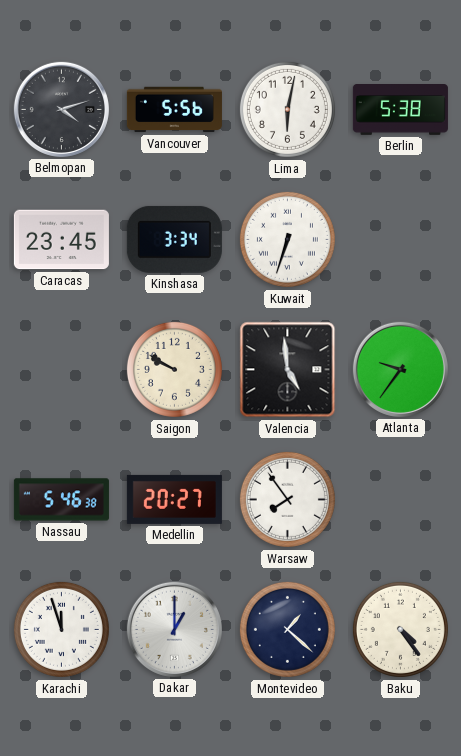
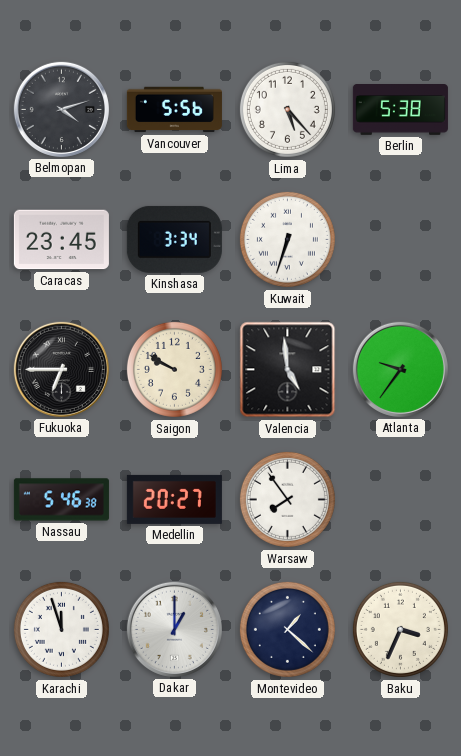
Lima: 6:02 -> 5:23 (287, 109)
Fukuoka: none -> 6:45 (61, 369)
Baku: 4:24 -> 3:34 (400, 629)
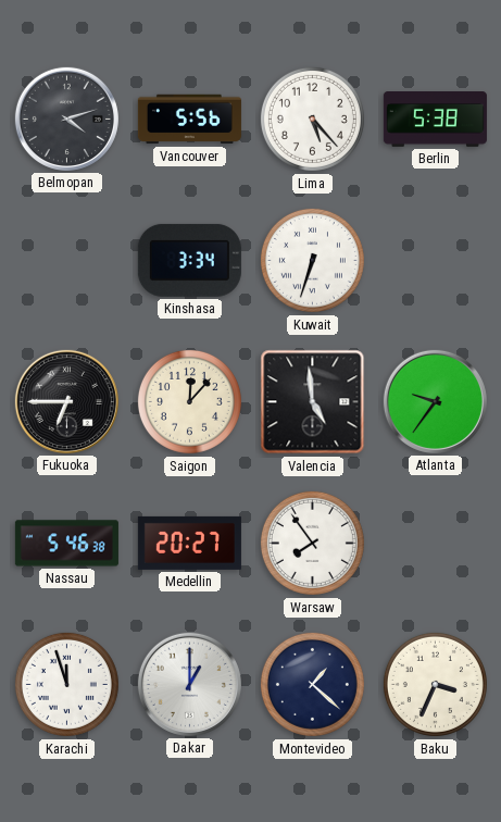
Caracas: 23:45 -> none (61, 240)
Saigon: 9:50 -> 12:07 (189, 401)
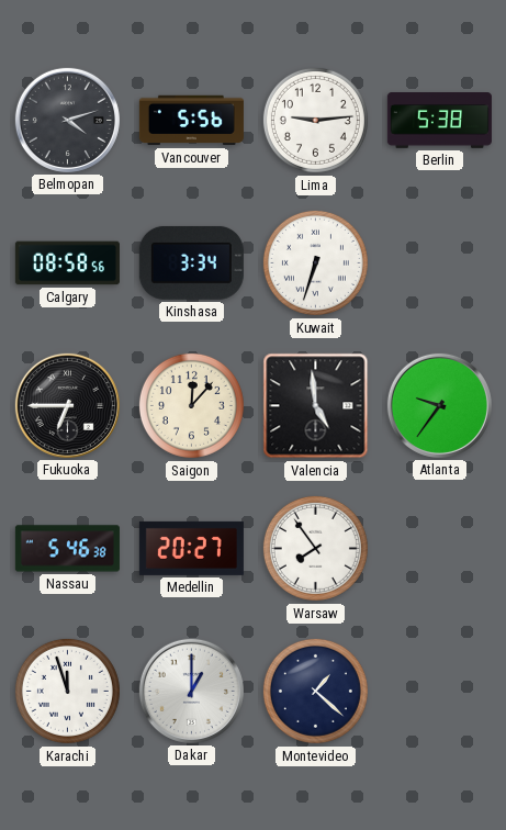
Lima: 5:23 -> 9:14 (315, 120)
Calgary: none -> 08:58 (67, 263)
Baku: 3:34 -> none (435, 684)
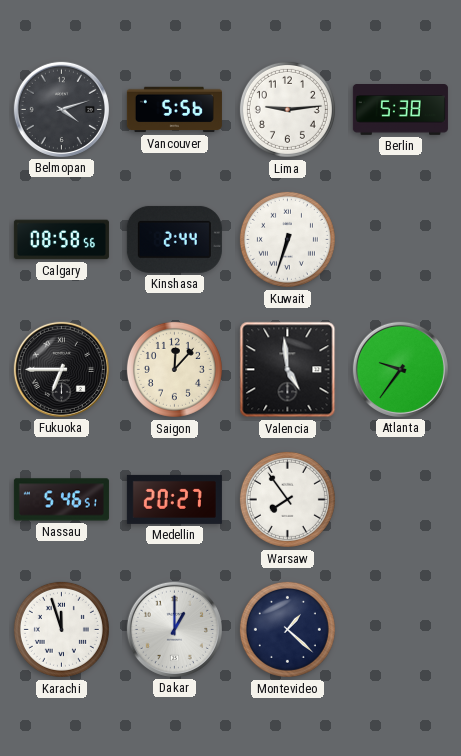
Kinshasa: 3:34 -> 2:44 (174, 239)
Nassau: 5:46:38 -> 5:46:51 (61, 500)
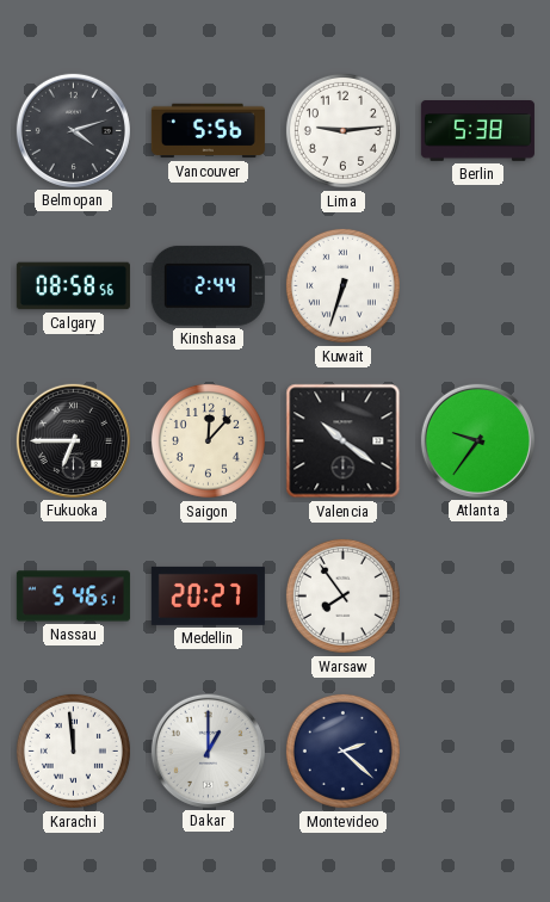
Valencia: 4:59 -> 10:21 (344, 441)
Karachi: 11:57 -> 11:59 (73, 750)
Montevideo: 1:22 -> 2:22 (342, 750)
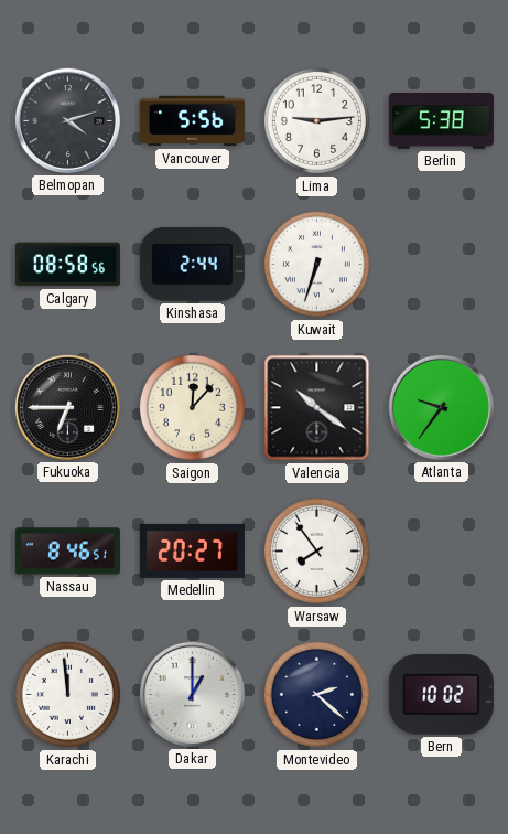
Nassau: 5:46 -> 8:46 (67, 552)
Bern: none -> 10:02 (441, 695)
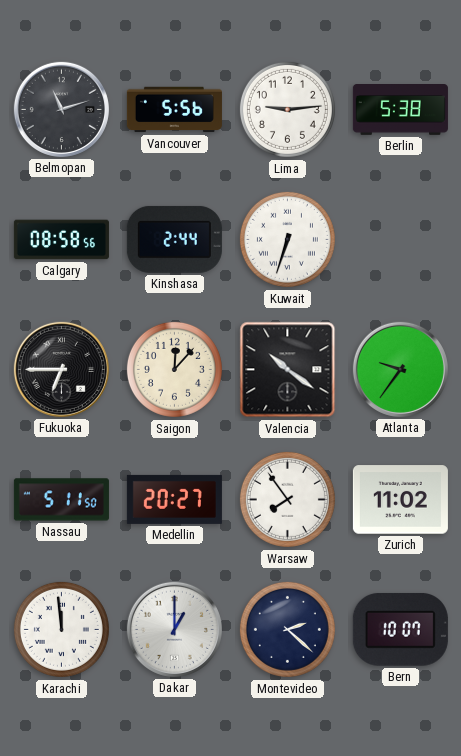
Belmopan: 4:12 -> 11:12 (61, 109)
Nassau: 8:46 -> 5:11 (61, 500)
Zurich: none -> 11:02 (400, 500)
Bern: 10:02 -> 10:07 (400, 630)
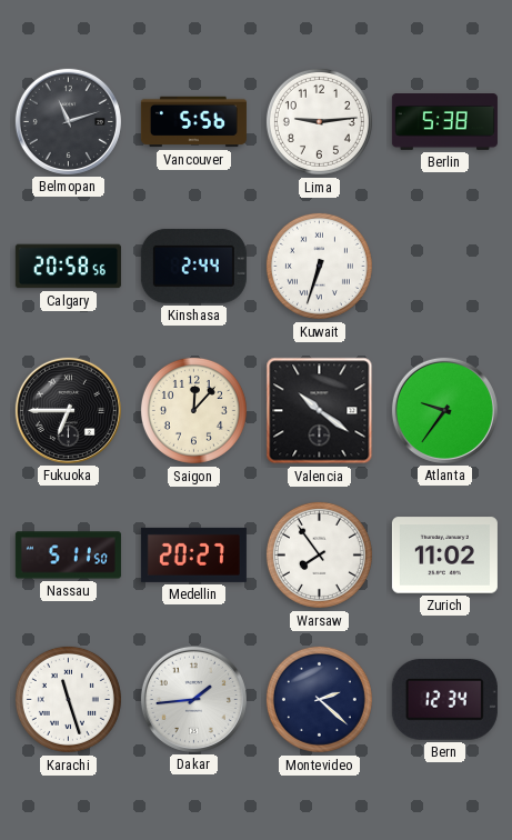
Calgary: 08:58 -> 20:58 (68, 267)
Karachi: 11:59 -> 11:27 (68, 699)
Dakar: 1:00 -> 1:44 (193, 699)
Bern: 10:07 -> 12:34 (444, 700)
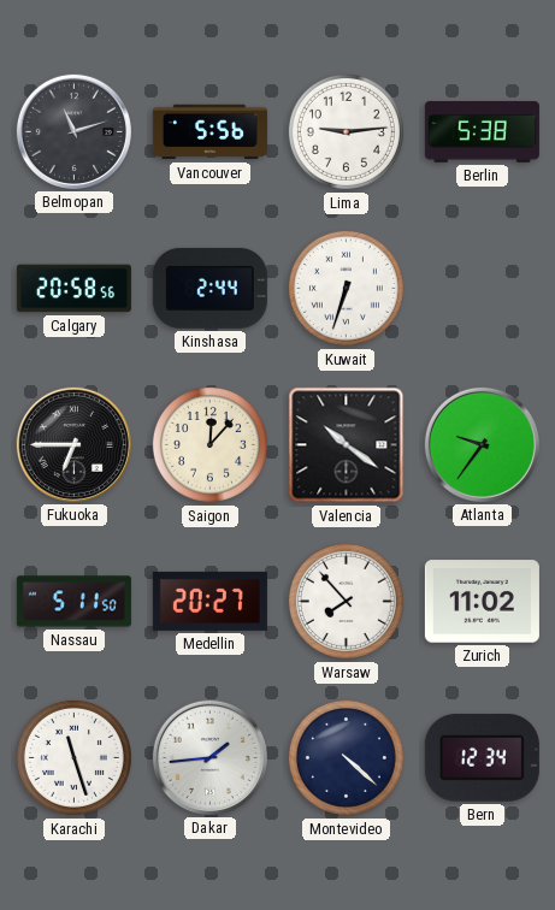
Warsaw: 7:54 -> 7:53 (346, 601)
Montevideo: 2:22 -> 4:22 (346, 757)
